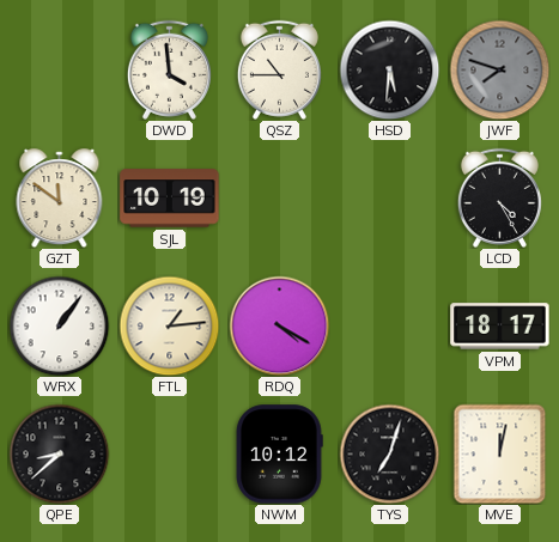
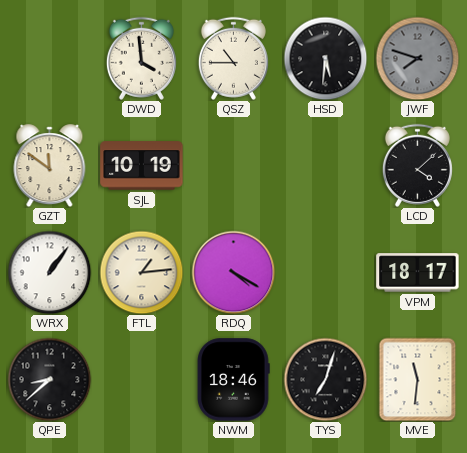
LCD: 4:25 -> 4:08 (417, 165)
NWM: 10:12 -> 18:46 (233, 380)
MVE: 12:02 -> 11:31 (418, 379)
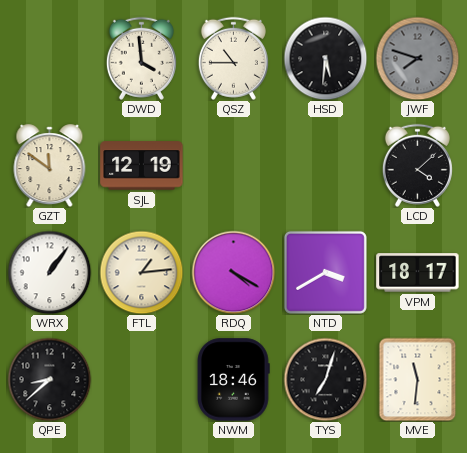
SJL: 10:19 -> 12:19 (142, 166)
NTD: none -> 3:40 (325, 272)
